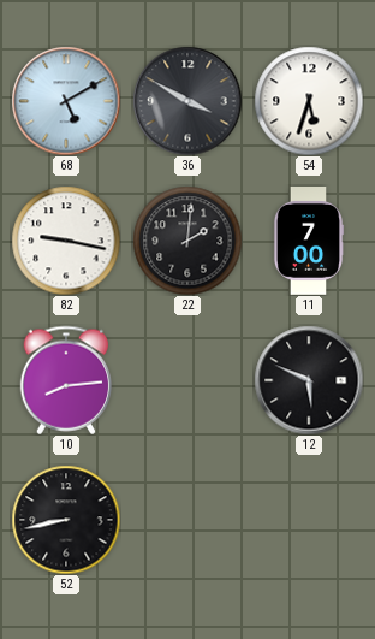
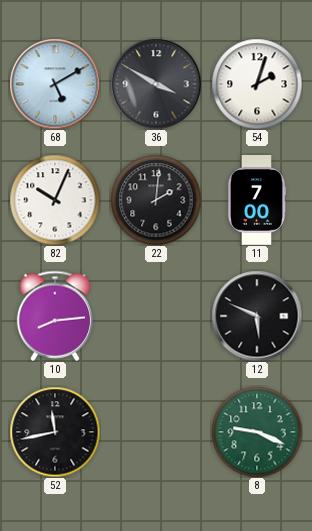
54: 5:33 -> 2:03 (257, 84)
82: 9:17 -> 10:04 (55, 200)
52: 8:43 -> 11:43 (55, 432)
8: none -> 9:19 (257, 432)
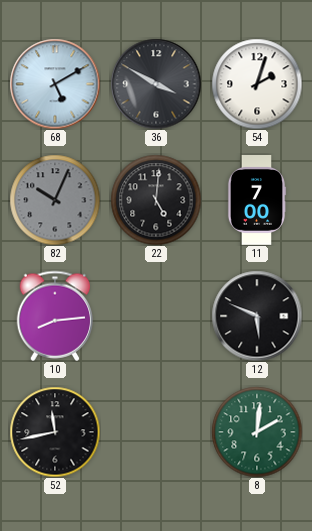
82 dial: white -> grey (55, 200)
22: 2:01 -> 5:01 (156, 200)
8: 9:19 -> 2:01 (257, 432)
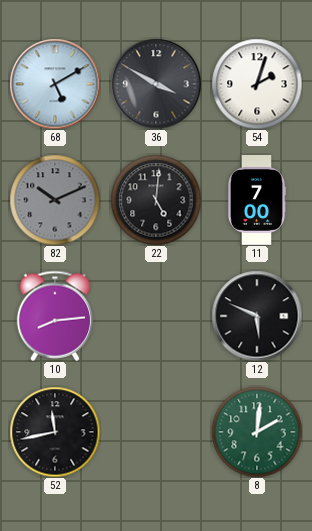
82: 10:04 -> 10:11 (55, 200)
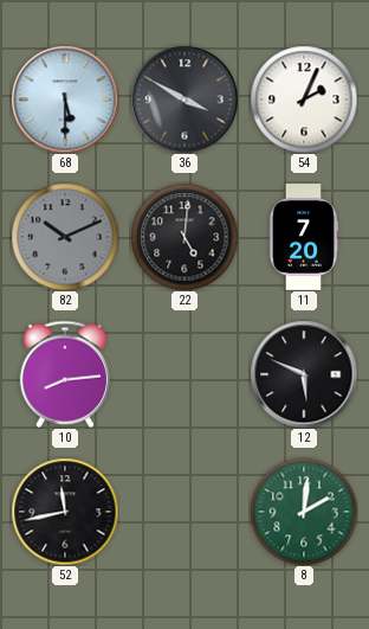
68: 5:10 -> 5:30 (65, 100)
54: 2:03 -> 2:04 (304, 100)
11: 7:00 -> 7:20 (304, 238)
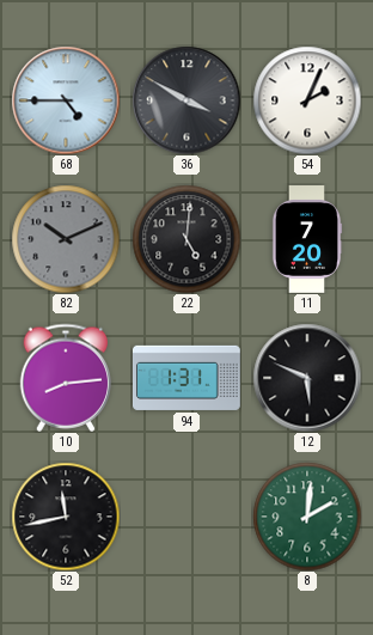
68: 5:30 -> 4:45 (66, 100)
94: none -> 1:31 (188, 378)
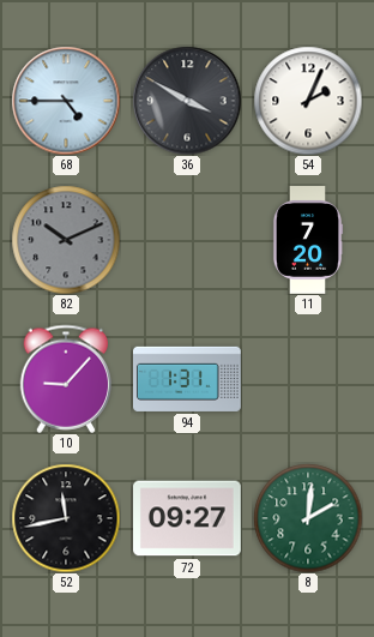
22: 5:01 -> none (186, 239)
10: 8:14 -> 9:07 (66, 379)
12: 5:49 -> none (307, 378)
72: none -> 09:27 (188, 518)
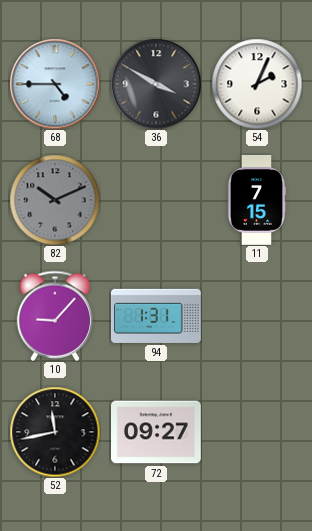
11: 7:20 -> 7:15 (257, 201)
8: 2:01 -> none (308, 518)
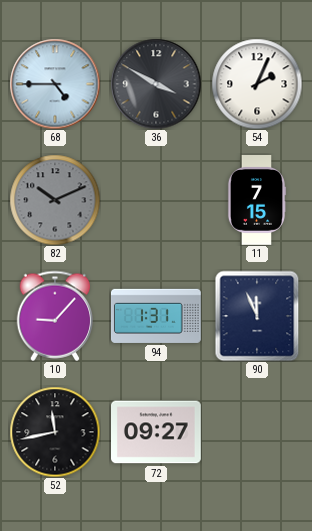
90: none -> 11:56 (257, 316)
